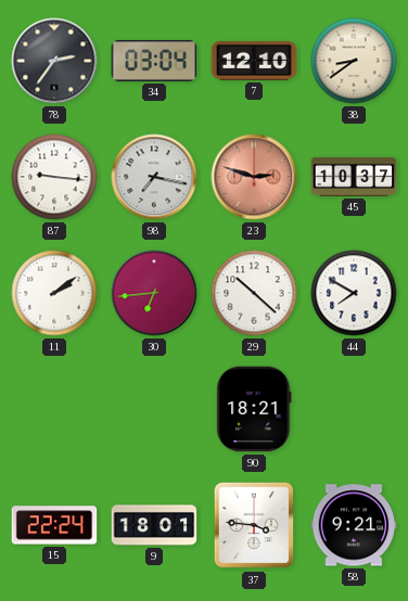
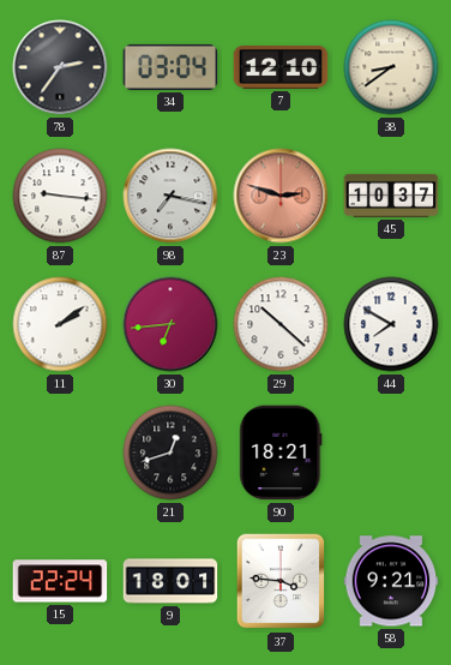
21: none -> 12:42 (170, 453)
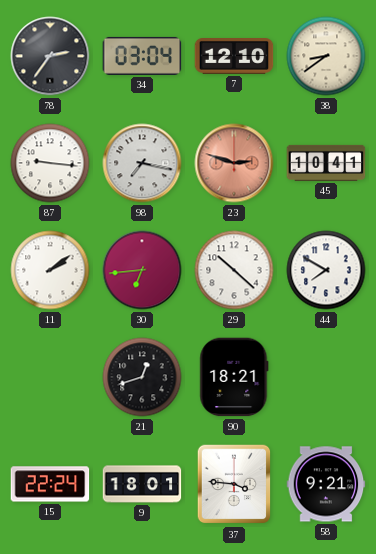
45: 10:37 -> 10:41 (326, 163)
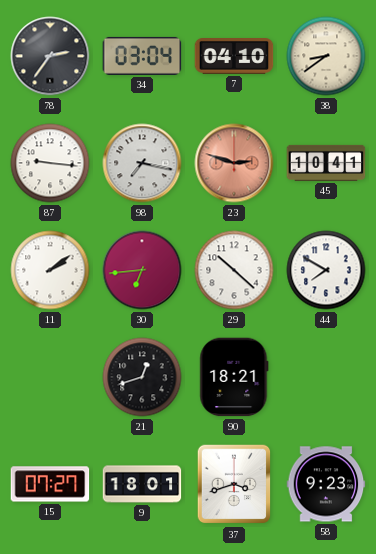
7: 12:10 -> 04:10 (234, 57)
15: 22:24 -> 07:27 (50, 484)
37: 3:46 -> 3:42 (234, 484)
58: 9:21 -> 9:23 (326, 484)
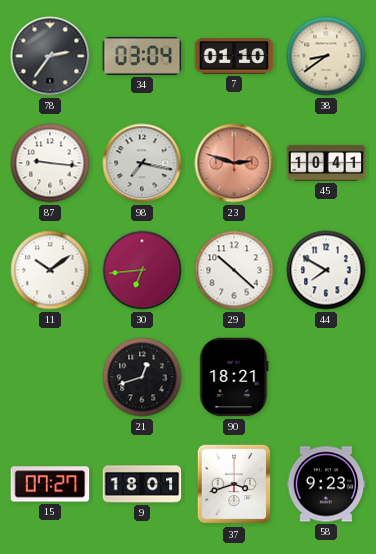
7: 04:10 -> 01:10 (234, 57)
11: 2:09 -> 10:09 (50, 270)
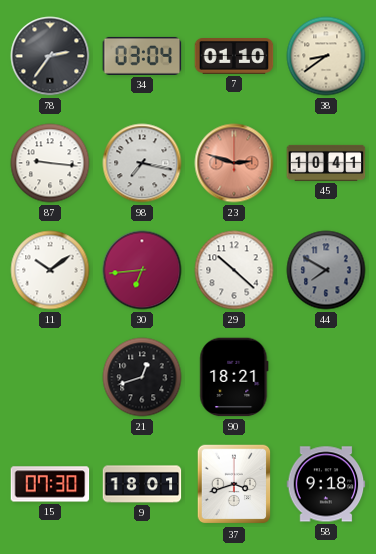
44 dial: white -> grey (326, 270)
15: 07:27 -> 07:30 (50, 484)
58: 9:23 -> 9:18 (326, 484)
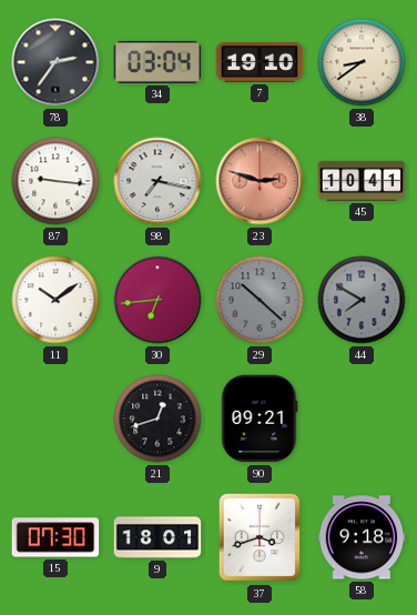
7: 01:10 -> 19:10 (260, 63)
29 dial: white -> grey (260, 300)
90: 18:21 -> 09:21 (260, 419)
